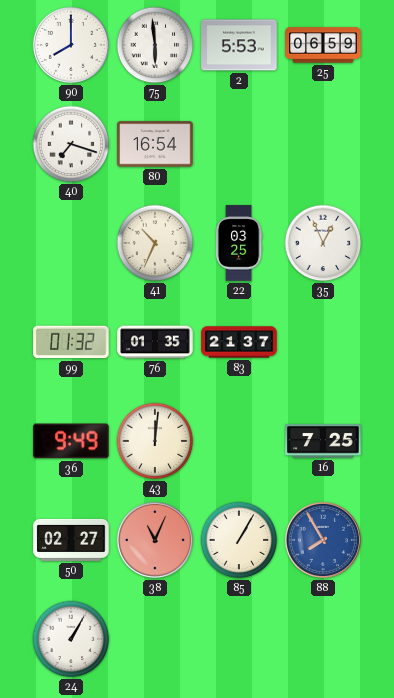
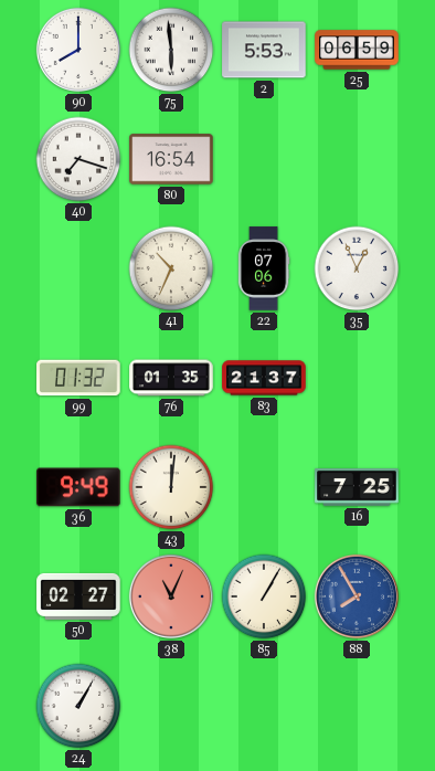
22: 03:25 -> 07:06 (264, 268)
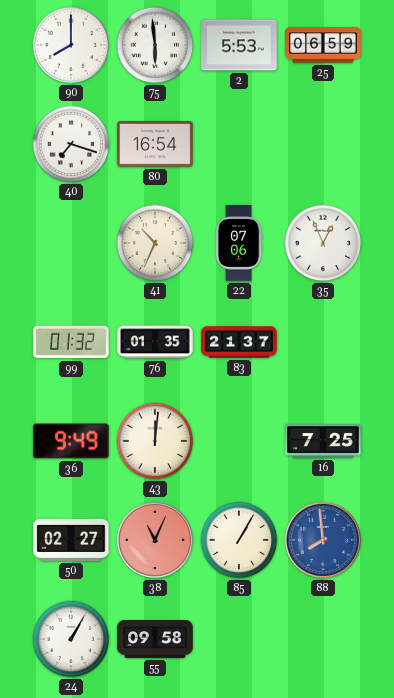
88: 7:55 -> 7:59 (323, 540)
55: none -> 09:58 (155, 640)
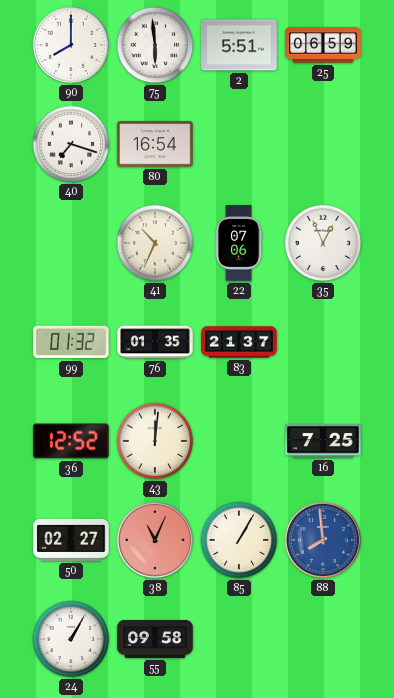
2: 5:53 -> 5:51 (239, 45)
36: 9:49 -> 12:52 (71, 441)
